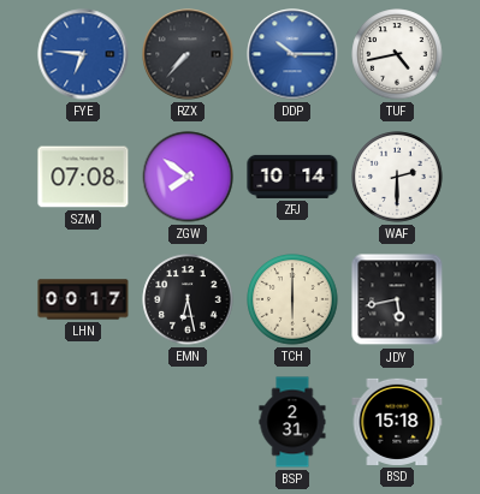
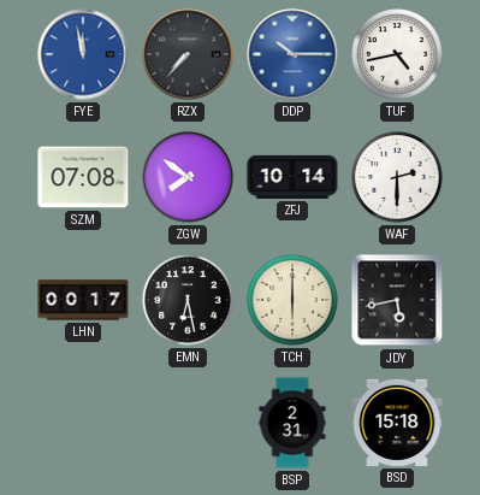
FYE: 6:46 -> 11:58 (83, 54)
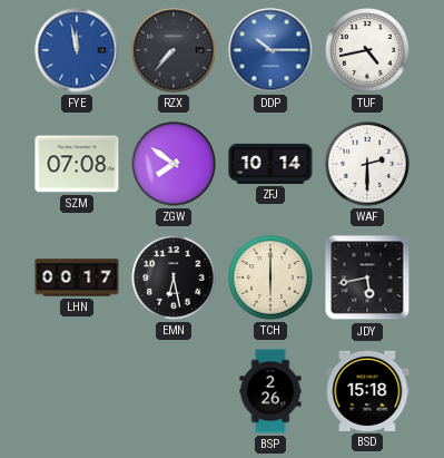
BSP: 2:31 -> 2:26 (270, 391)
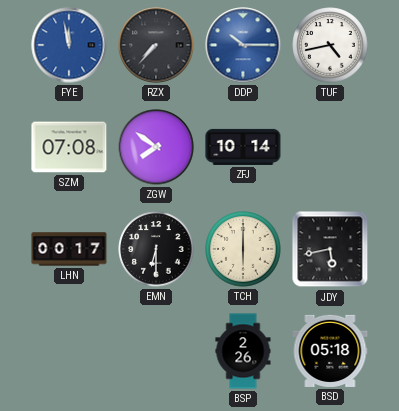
WAF: 2:30 -> none (367, 164)
EMN: 6:28 -> 6:30 (156, 249)
BSD: 15:18 -> 05:18 (330, 351)
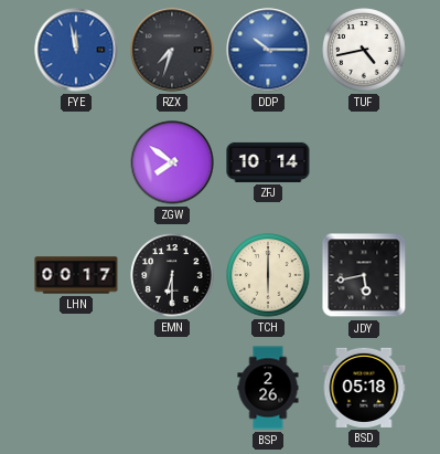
RZX: 7:37 -> 7:33 (172, 50)
SZM: 07:08 -> none (69, 147)
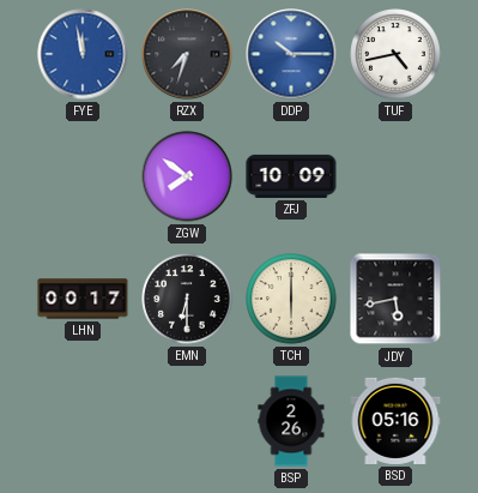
ZFJ: 10:14 -> 10:09 (291, 176)
BSD: 05:18 -> 05:16 (395, 421)
